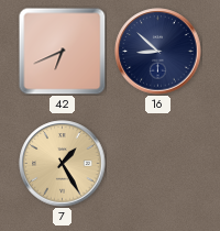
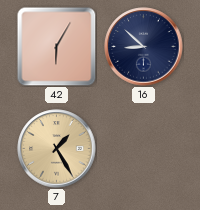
42: 6:41 -> 6:05 (56, 46)
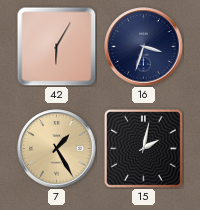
16: 8:52 -> 3:33 (144, 47)
15: none -> 2:02 (143, 148)
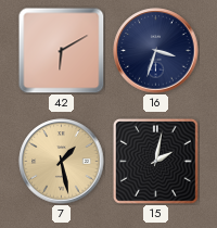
42: 6:05 -> 6:10 (61, 50)
7: 1:25 -> 1:28 (62, 162)
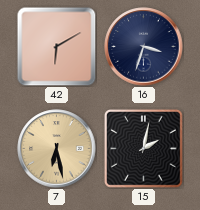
7: 1:28 -> 6:28 (57, 149)
